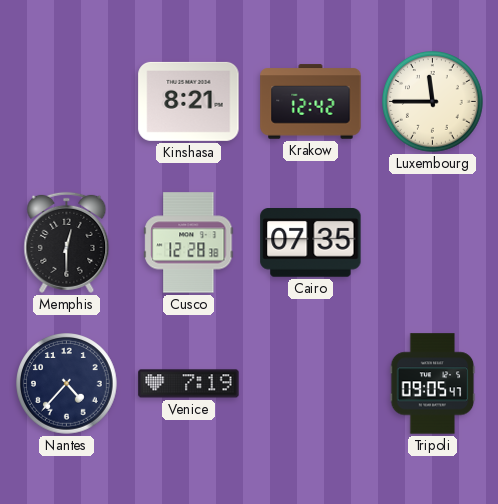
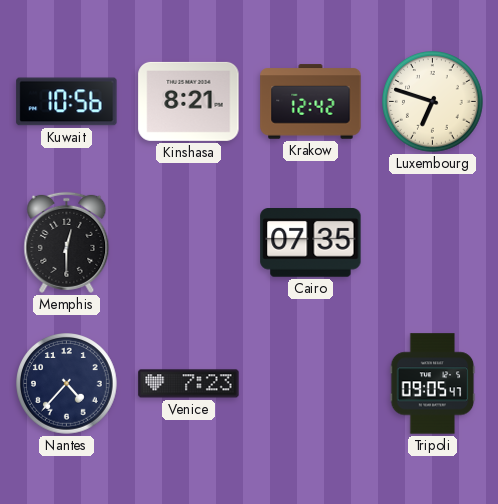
Kuwait: none -> 10:56 (67, 102)
Luxembourg: 11:45 -> 6:48 (433, 102)
Cusco: 12:28 -> none (189, 243)
Venice: 7:19 -> 7:23 (189, 384)
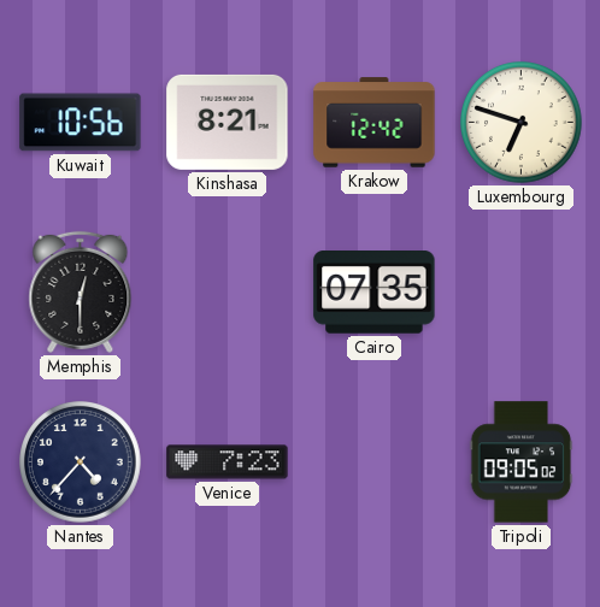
Tripoli: 09:05:47 -> 09:05:02 (522, 462)
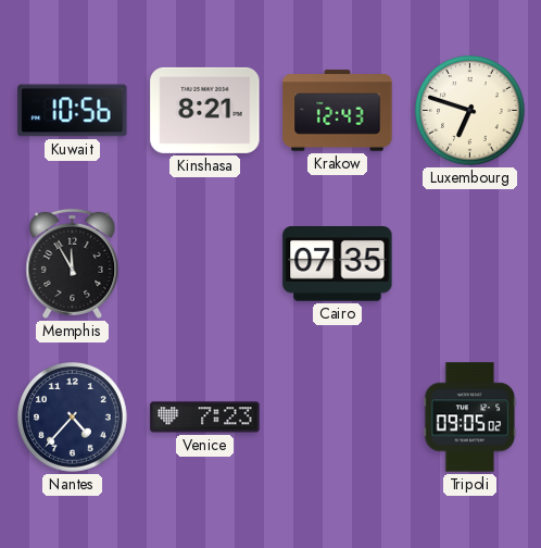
Krakow: 12:42 -> 12:43 (338, 111)
Memphis: 12:30 -> 11:55 (73, 263)
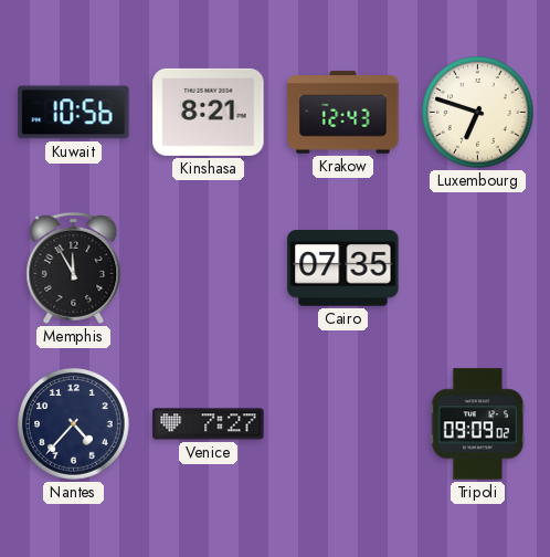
Venice: 7:23 -> 7:27 (209, 424)
Tripoli: 09:05 -> 09:09 (478, 424)
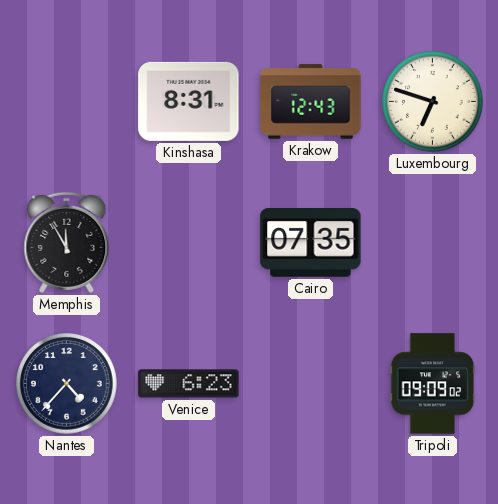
Kuwait: 10:56 -> none (74, 113)
Kinshasa: 8:21 -> 8:31 (189, 101)
Venice: 7:27 -> 6:23 (189, 384)
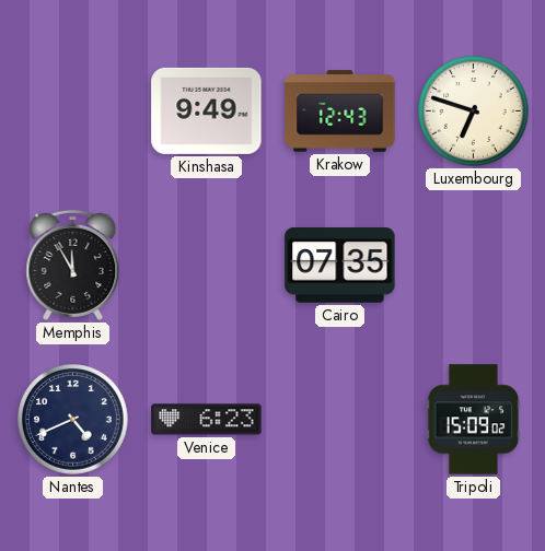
Kinshasa: 8:31 -> 9:49 (207, 110)
Nantes: 4:37 -> 4:41 (73, 420)
Tripoli: 09:09 -> 15:09 (474, 420)
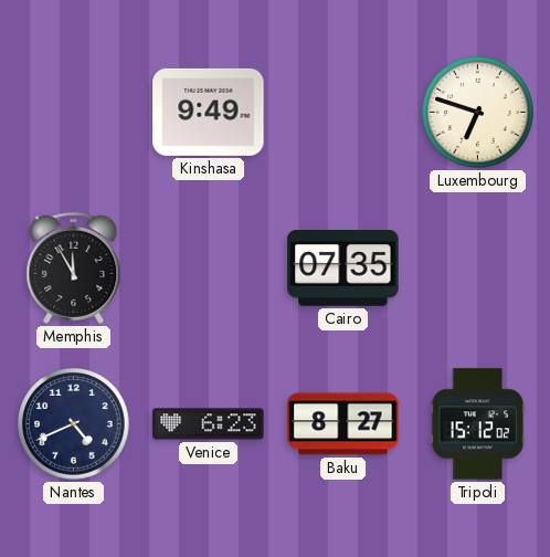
Krakow: 12:43 -> none (340, 112)
Baku: none -> 8:27 (343, 424)
Tripoli: 15:09 -> 15:12 (478, 424)
